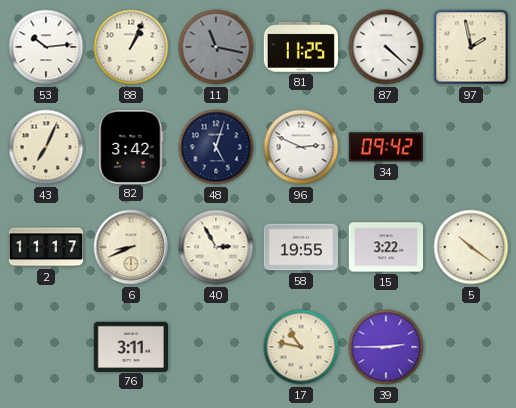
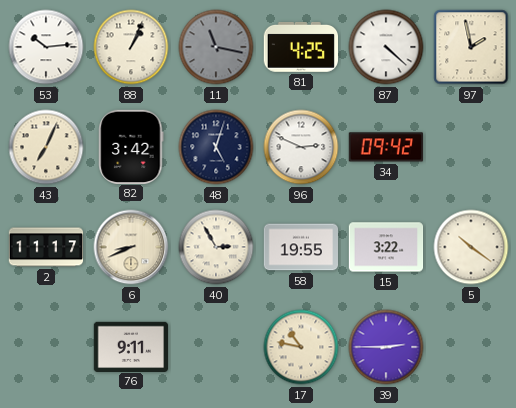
81: 11:25 -> 4:25 (300, 47)
76: 3:11 -> 9:11 (131, 346)
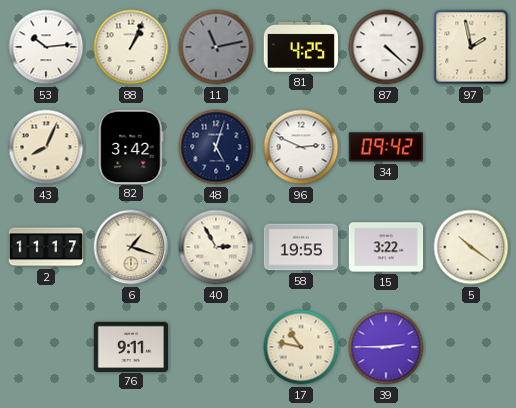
11: 11:17 -> 11:13 (216, 47)
43: 7:04 -> 8:04 (46, 147)
6: 8:41 -> 1:18 (131, 247)
